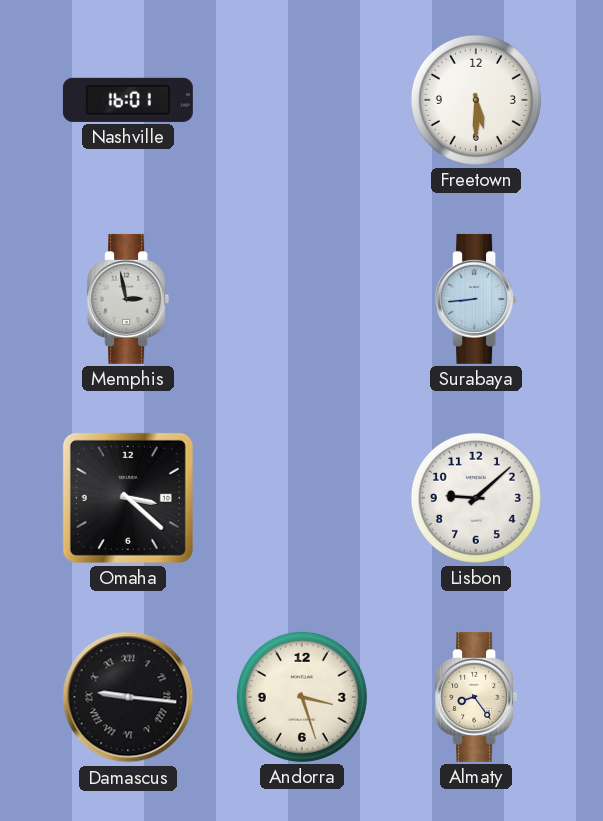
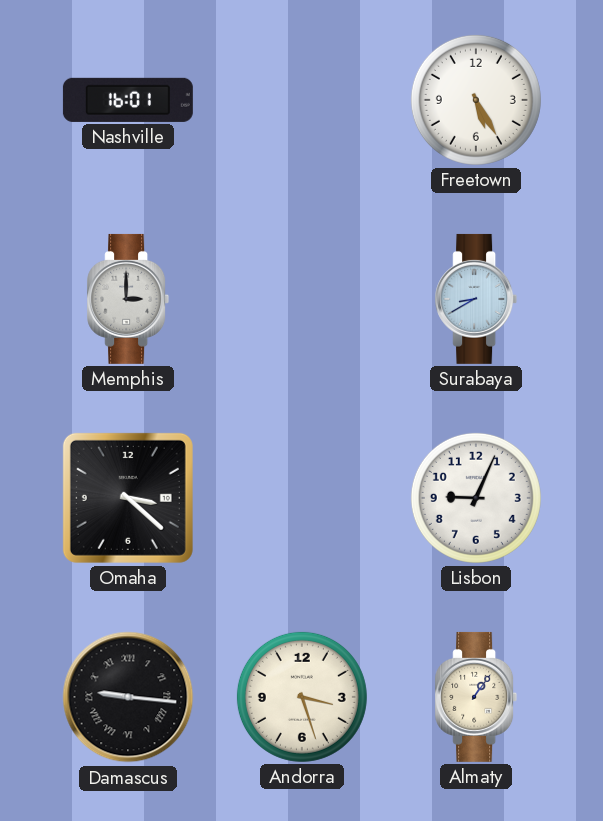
Freetown: 5:30 -> 5:25 (476, 100)
Memphis: 2:58 -> 3:00 (128, 299)
Surabaya: 8:44 -> 8:40 (476, 299)
Lisbon: 9:08 -> 9:04 (476, 498)
Almaty: 8:24 -> 1:06 (476, 697)
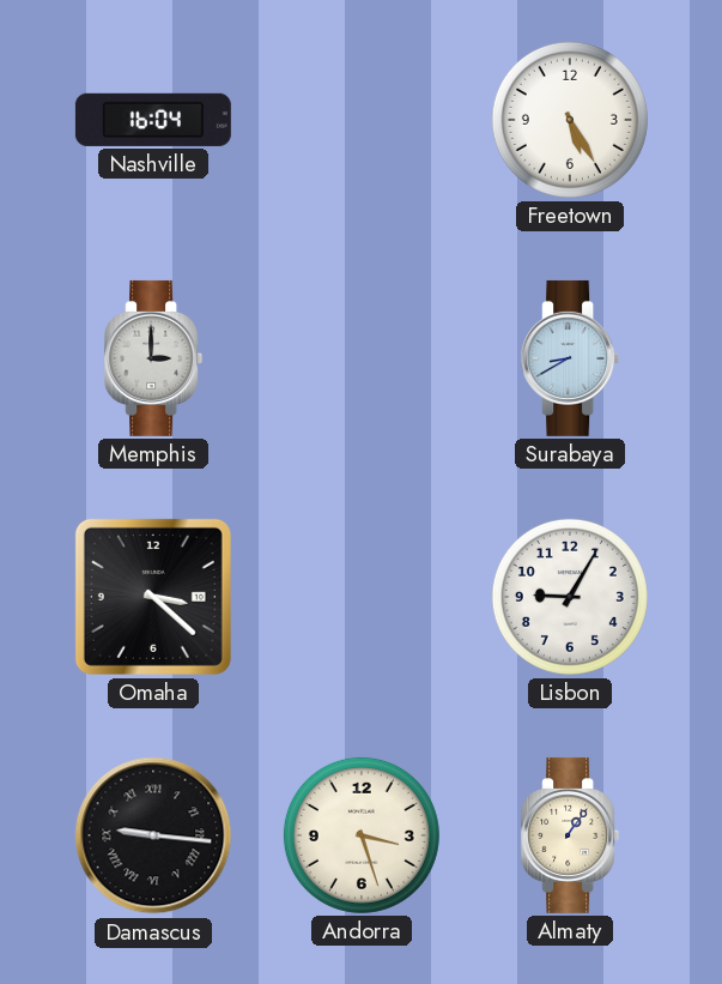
Nashville: 16:01 -> 16:04 (153, 120)
Lisbon: 9:04 -> 9:05 (570, 597)
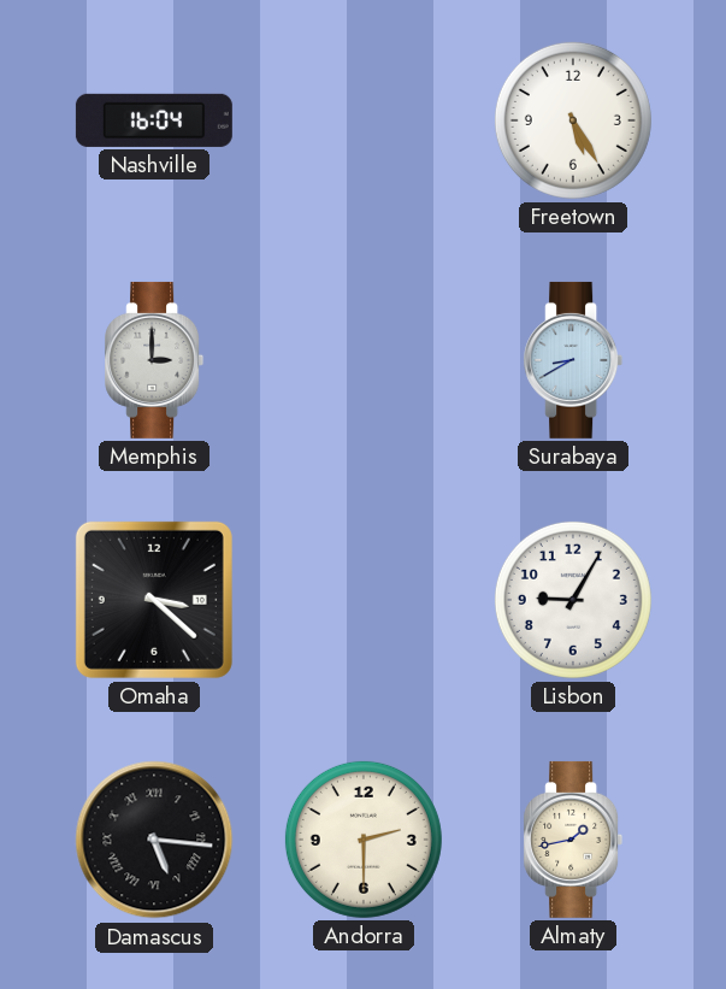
Damascus: 9:16 -> 5:16 (154, 840)
Andorra: 3:27 -> 2:30 (364, 840)
Almaty: 1:06 -> 1:43 (573, 840)
